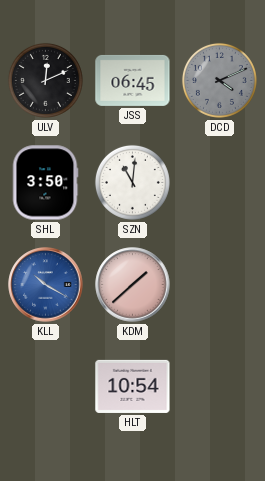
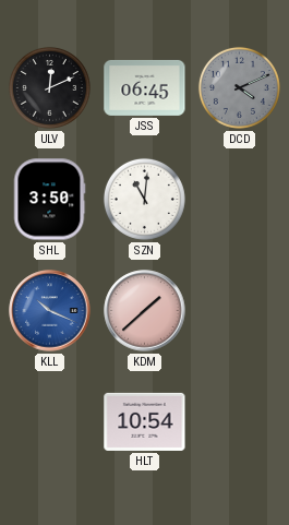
KLL: 10:20 -> 10:19 (50, 311)
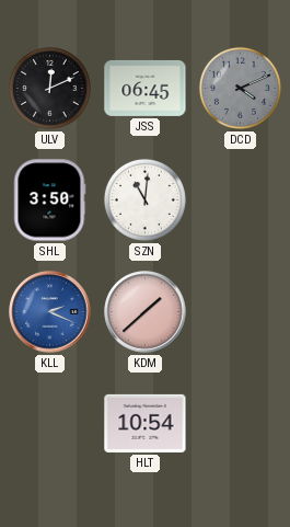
KLL: 10:19 -> 2:19 (50, 312)
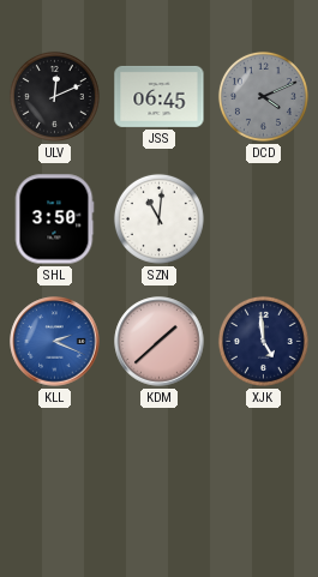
XJK: none -> 4:59 (263, 341)
HLT: 10:54 -> none (146, 423)
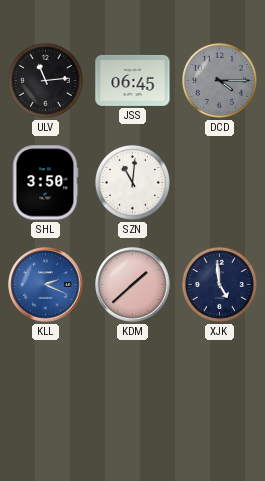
ULV: 12:11 -> 11:14 (45, 80)
DCD: 4:11 -> 4:15 (219, 80)
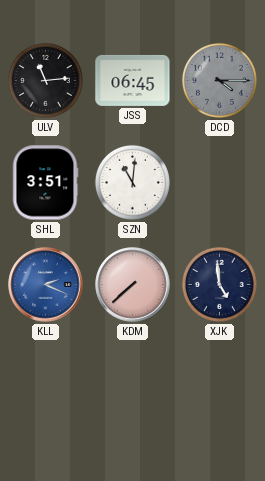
SHL: 3:50 -> 3:51 (45, 183)
KDM: 1:38 -> 7:38 (133, 285)
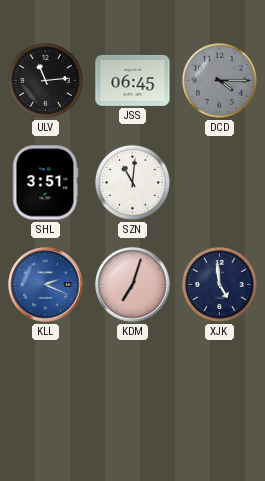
KDM: 7:38 -> 7:03 (133, 285)
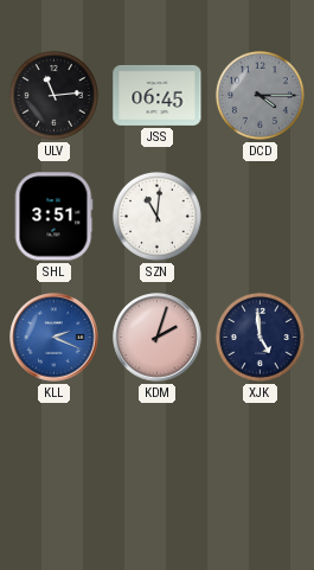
KDM: 7:03 -> 2:03 (158, 338)
